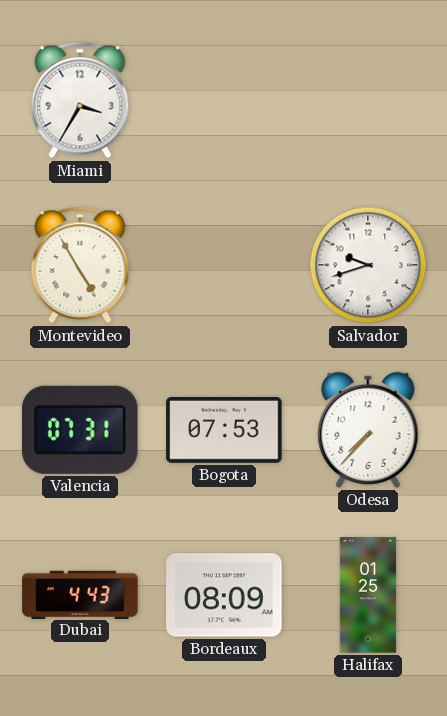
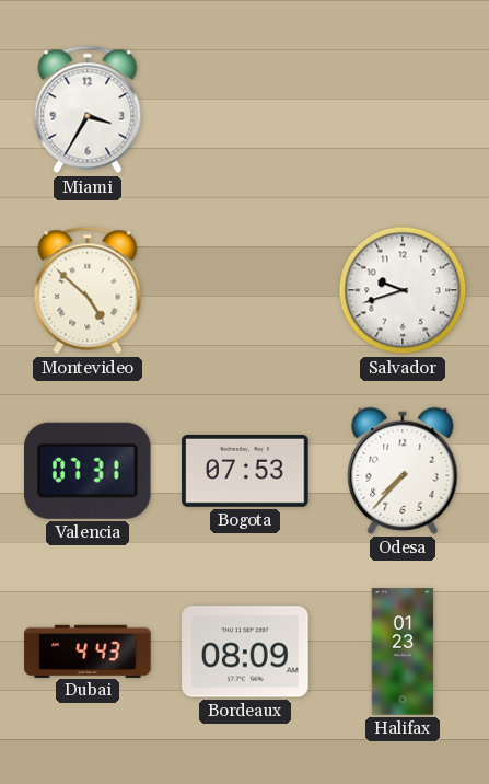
Montevideo: 4:55 -> 4:52 (88, 290)
Halifax: 01:25 -> 01:23 (403, 652)
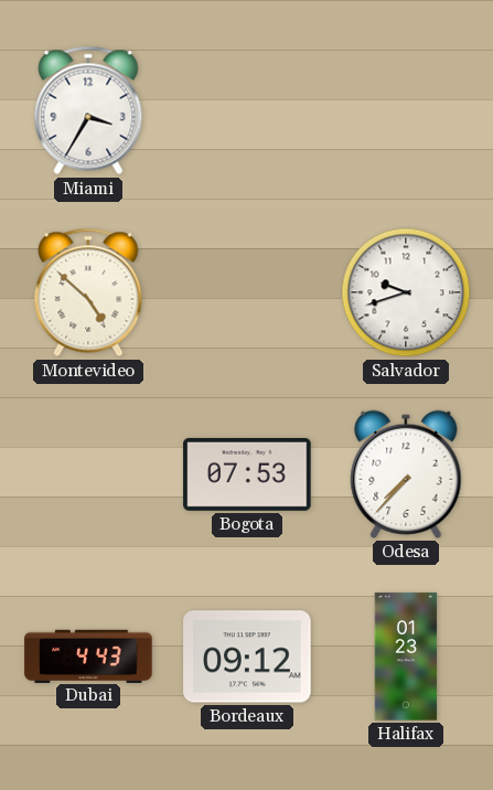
Valencia: 07:31 -> none (88, 471)
Bordeaux: 08:09 -> 09:12 (247, 656)
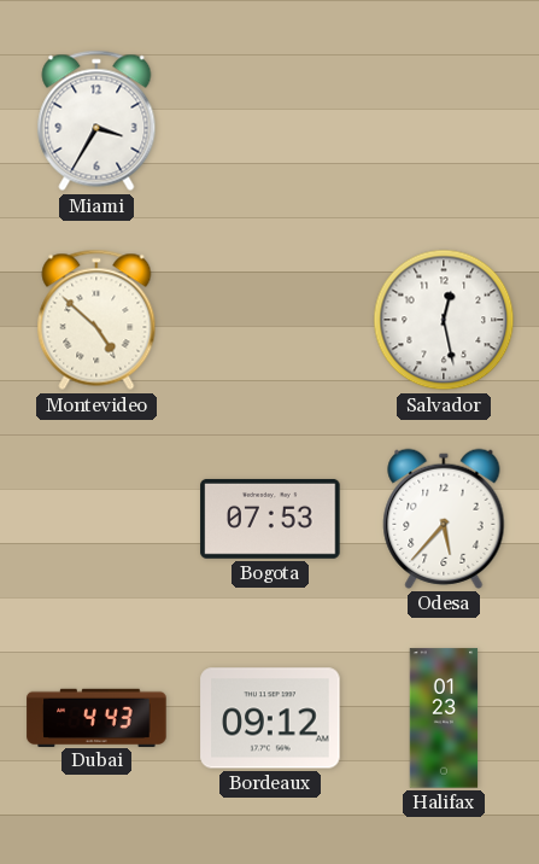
Salvador: 9:42 -> 12:28 (444, 320)
Odesa: 7:37 -> 5:37 (444, 519)
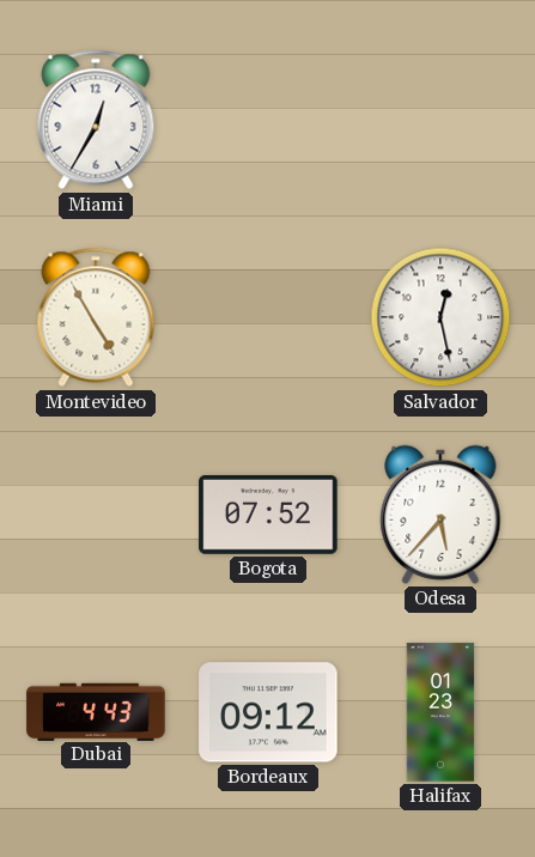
Miami: 3:35 -> 12:35 (96, 120)
Montevideo: 4:52 -> 4:55 (96, 317)
Bogota: 07:53 -> 07:52 (268, 515)
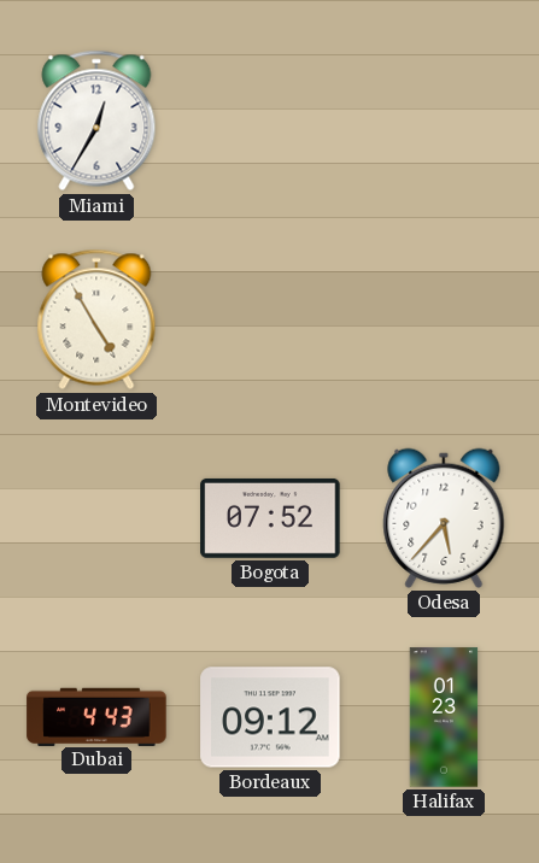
Salvador: 12:28 -> none (440, 317)
